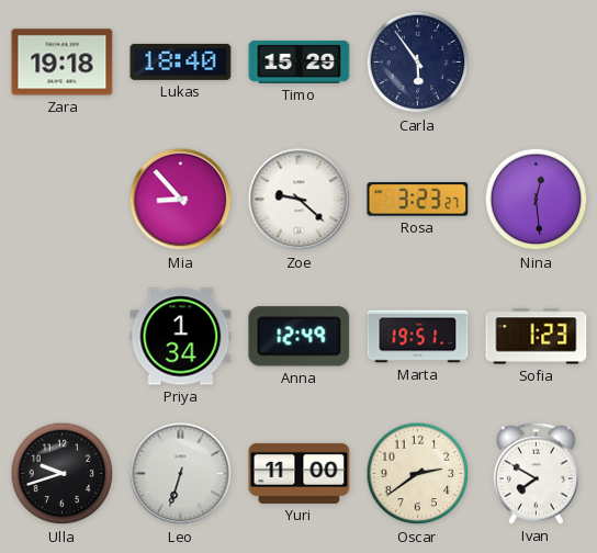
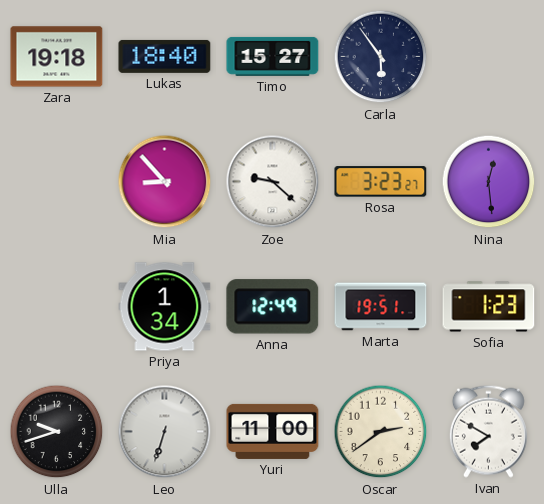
Timo: 15:29 -> 15:27 (273, 56)
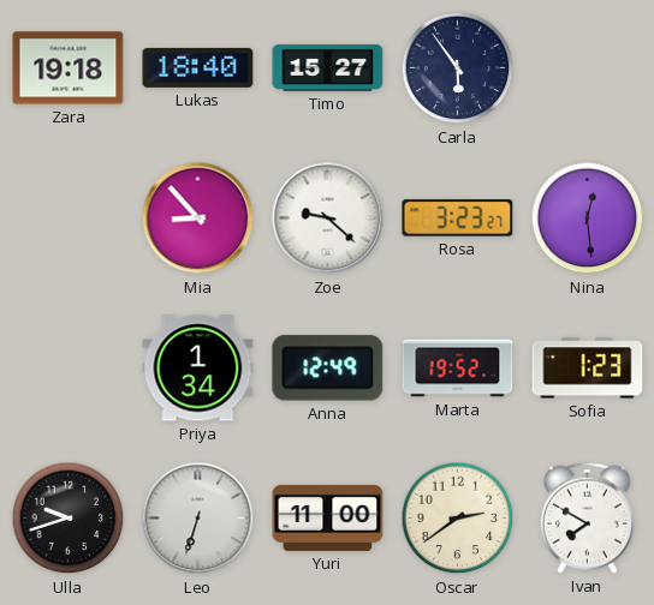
Marta: 19:51 -> 19:52 (458, 369)
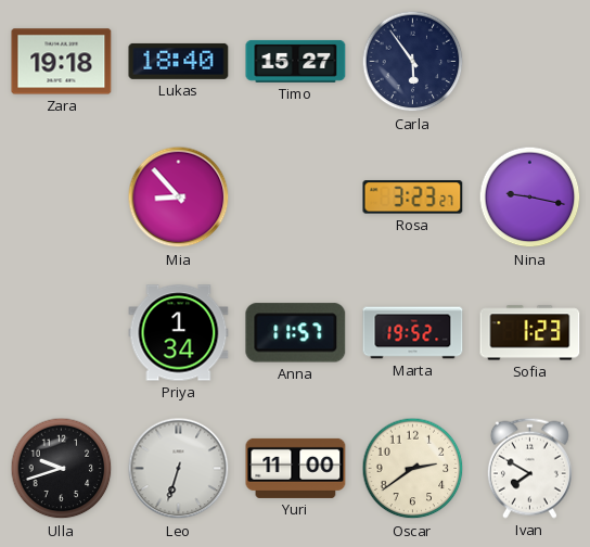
Zoe: 9:22 -> none (328, 218)
Nina: 12:29 -> 9:17 (530, 198)
Anna: 12:49 -> 11:57 (296, 333)
